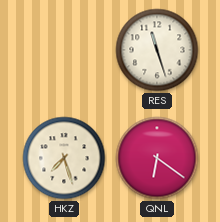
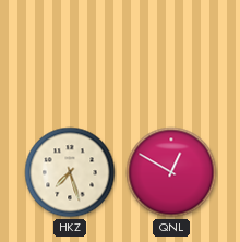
RES: 11:27 -> none (157, 50)
QNL: 6:21 -> 12:50 (171, 172)
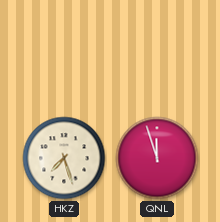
QNL: 12:50 -> 11:57 (157, 158)
